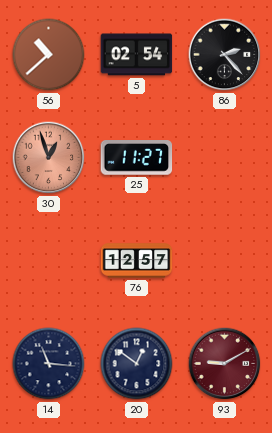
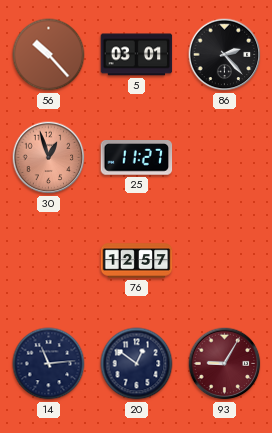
56: 10:38 -> 10:23 (49, 55)
5: 02:54 -> 03:01 (137, 55)
14: 11:16 -> 11:14 (49, 364)
93: 9:10 -> 9:05 (225, 364)
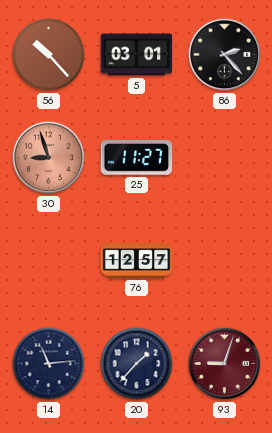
30: 12:57 -> 8:57 (49, 158)
20: 12:51 -> 1:37 (137, 364)
93: 9:05 -> 9:03 (225, 364)
